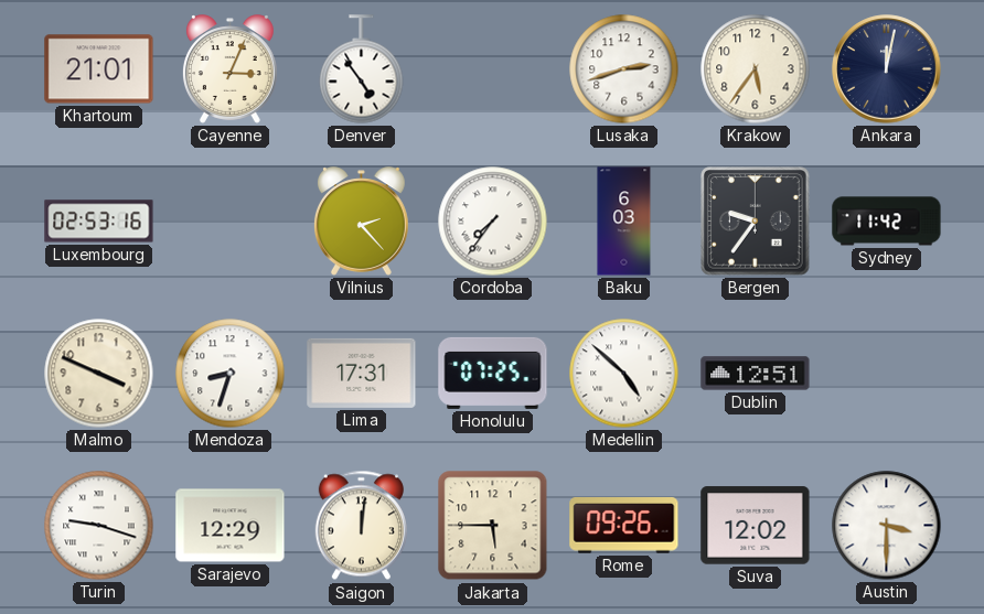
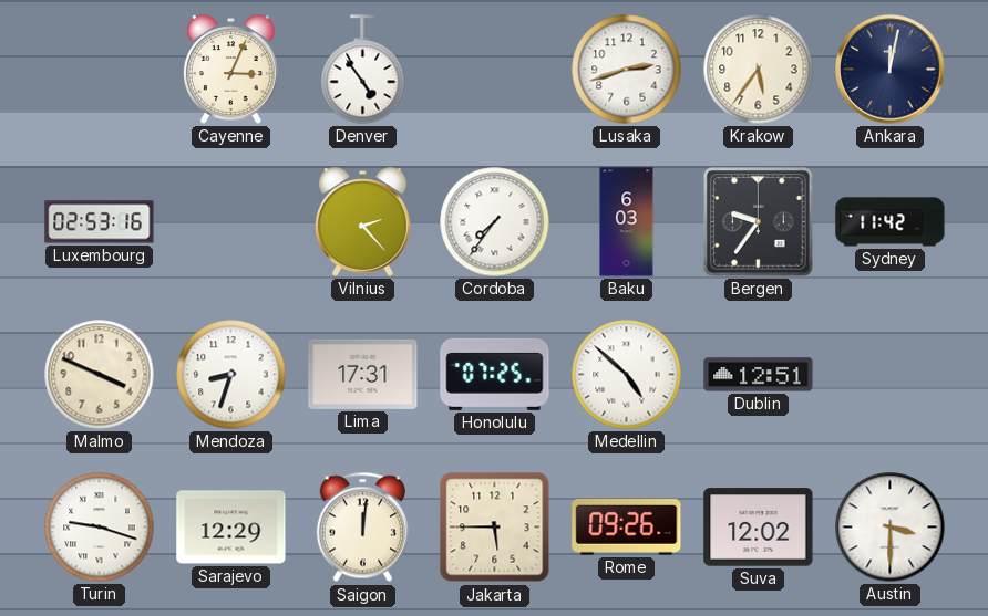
Khartoum: 21:01 -> none (99, 69)
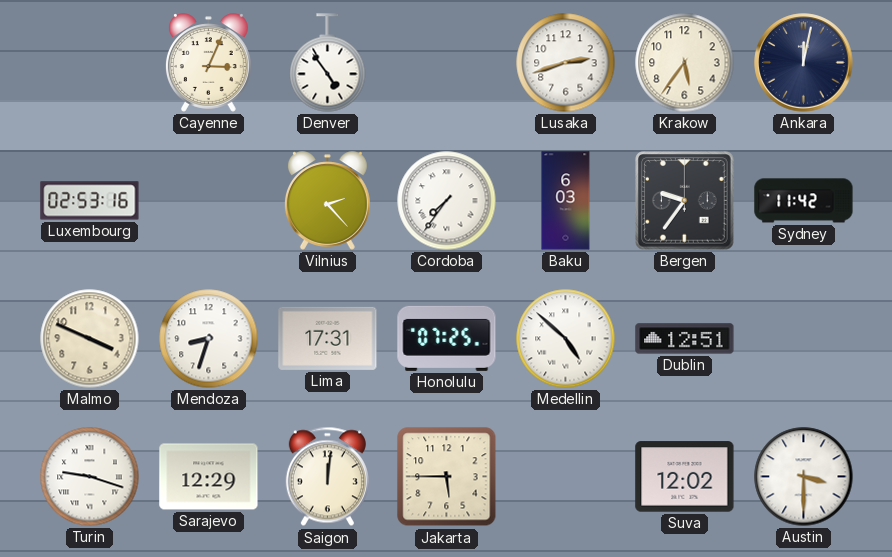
Rome: 09:26 -> none (627, 528)
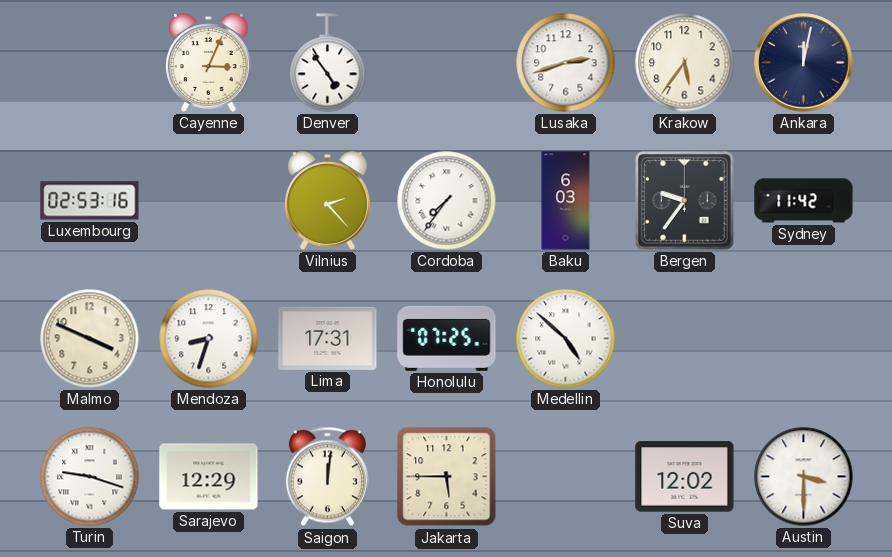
Dublin: 12:51 -> none (685, 339)
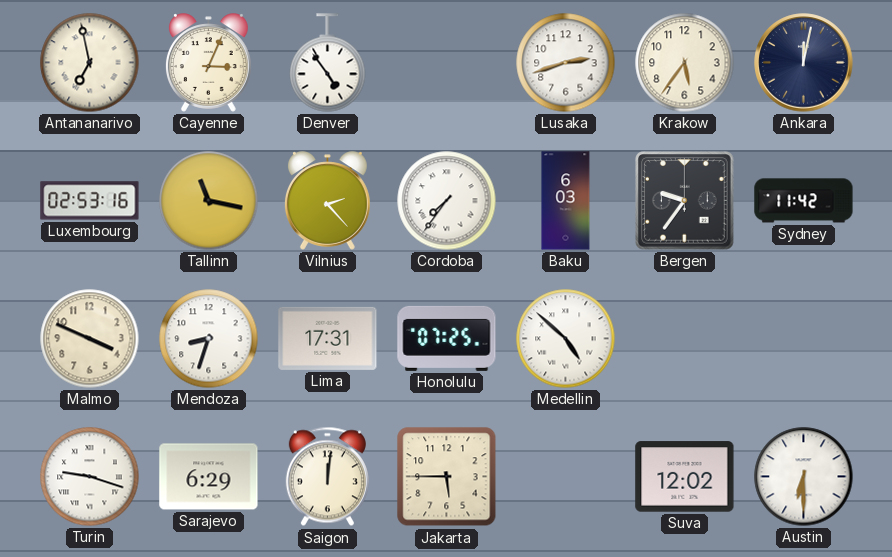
Antananarivo: none -> 6:58 (90, 63)
Tallinn: none -> 11:17 (209, 201)
Sarajevo: 12:29 -> 6:29 (209, 477)
Austin: 3:30 -> 6:30 (804, 477)
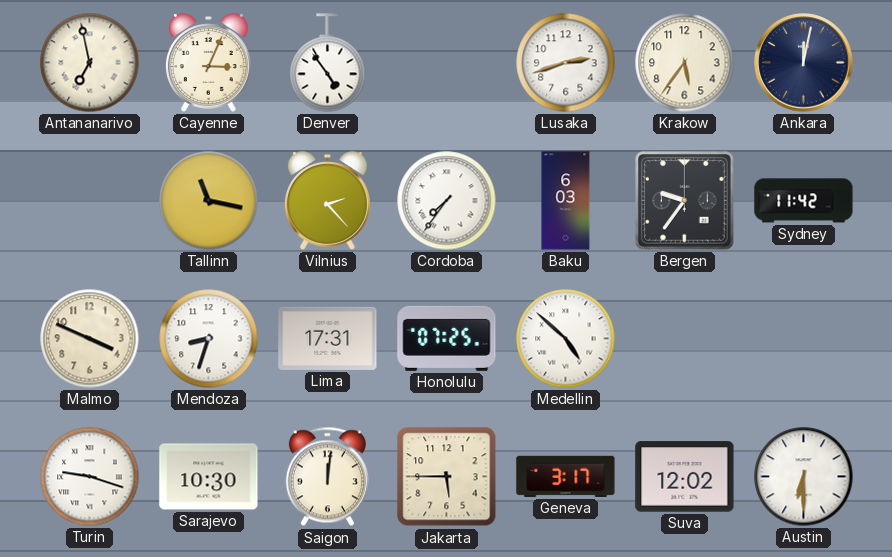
Luxembourg: 02:53 -> none (90, 201)
Sarajevo: 6:29 -> 10:30 (209, 477)
Geneva: none -> 3:17 (566, 476)
